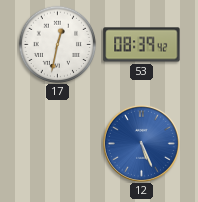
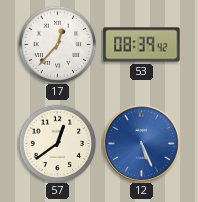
17: 12:32 -> 12:37 (57, 44)
57: none -> 12:39 (57, 143)
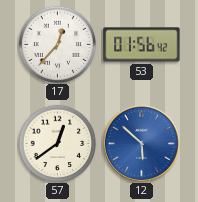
53: 08:39 -> 01:56 (142, 45)
12: 5:26 -> 5:52 (141, 143)
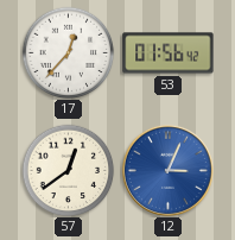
12: 5:52 -> 3:04 (167, 170)
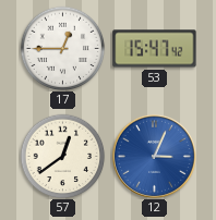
17: 12:37 -> 12:45 (62, 48)
53: 01:56 -> 15:47 (155, 49)
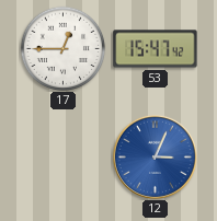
57: 12:39 -> none (62, 156)
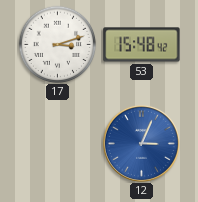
17: 12:45 -> 3:12 (57, 44)
53: 15:47 -> 15:48 (142, 45)
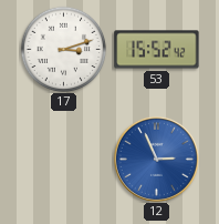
53: 15:48 -> 15:52 (157, 50)
12: 3:04 -> 2:56 (156, 159)
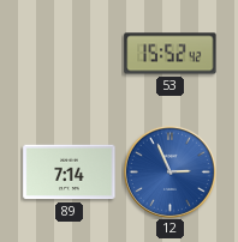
17: 3:12 -> none (63, 49)
89: none -> 7:14 (70, 173)
